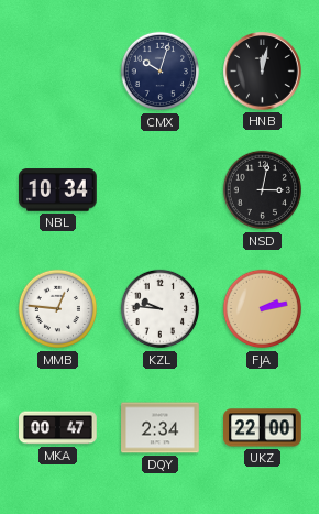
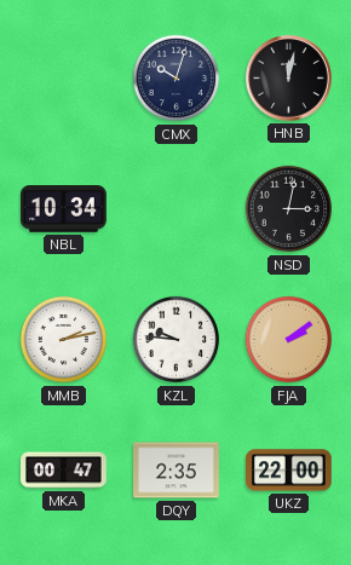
MMB: 12:46 -> 2:13 (64, 340)
FJA: 2:13 -> 2:09 (289, 340)
DQY: 2:34 -> 2:35 (177, 471)
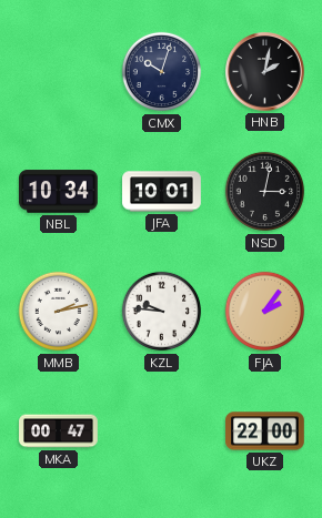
HNB: 12:02 -> 2:02 (265, 72)
JFA: none -> 10:01 (162, 192)
FJA: 2:09 -> 2:06 (265, 312)
DQY: 2:35 -> none (177, 471)
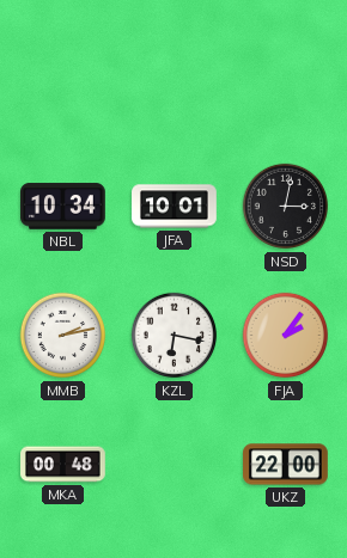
CMX: 10:03 -> none (162, 72)
HNB: 2:02 -> none (265, 72)
KZL: 9:46 -> 6:17 (175, 336)
MKA: 00:47 -> 00:48 (63, 465)
